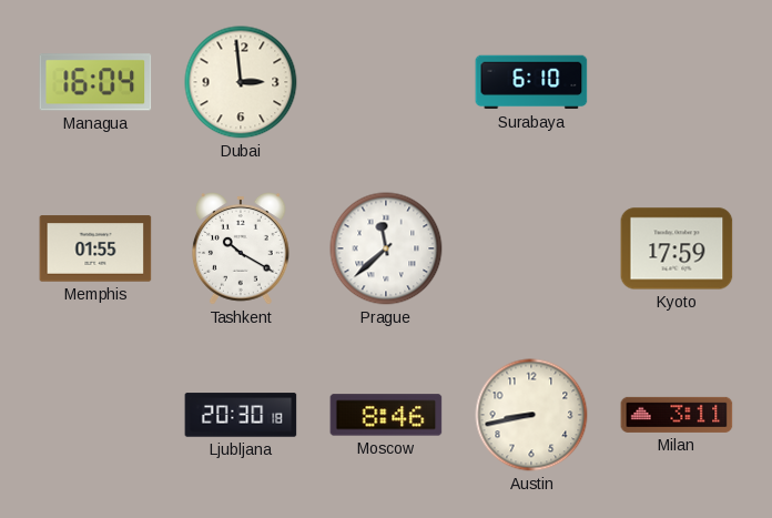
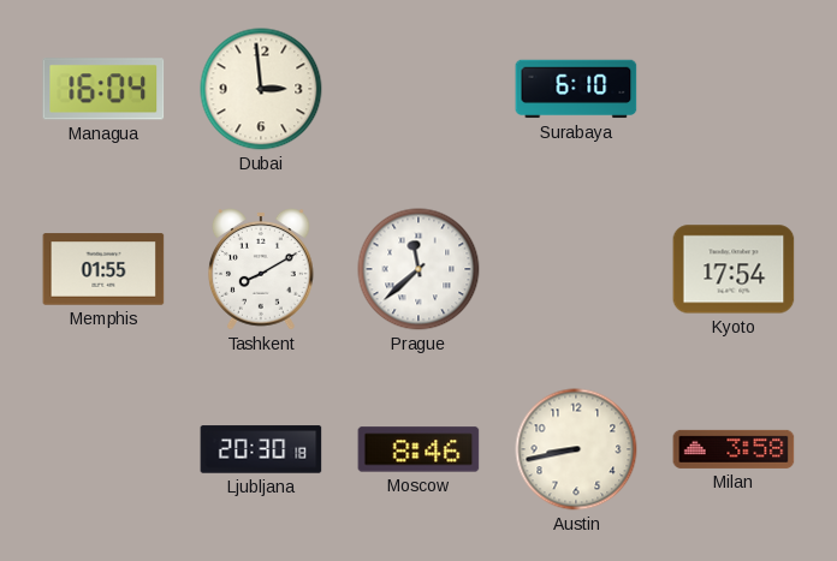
Tashkent: 10:20 -> 8:10 (262, 270)
Kyoto: 17:59 -> 17:54 (734, 269)
Milan: 3:11 -> 3:58 (734, 449)
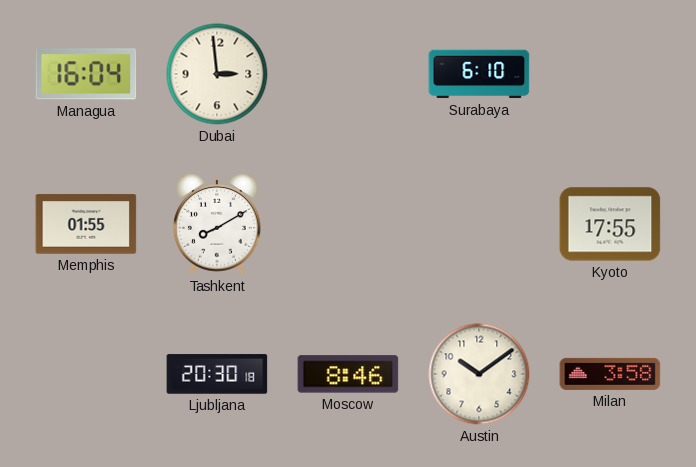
Prague: 11:38 -> none (419, 269)
Kyoto: 17:54 -> 17:55 (610, 224)
Austin: 8:43 -> 10:09 (479, 374)
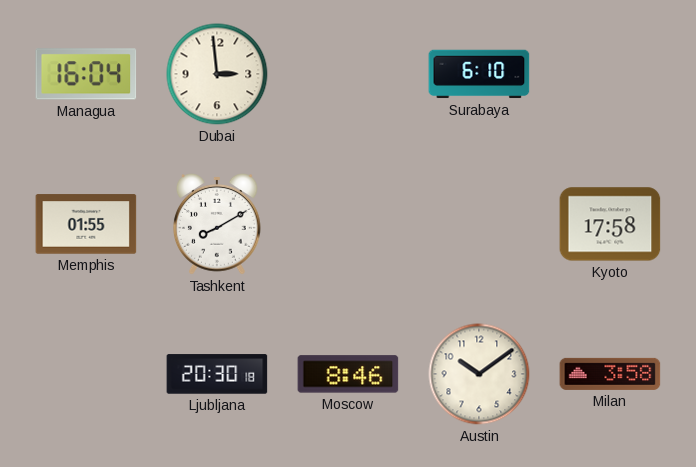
Kyoto: 17:55 -> 17:58 (610, 224)
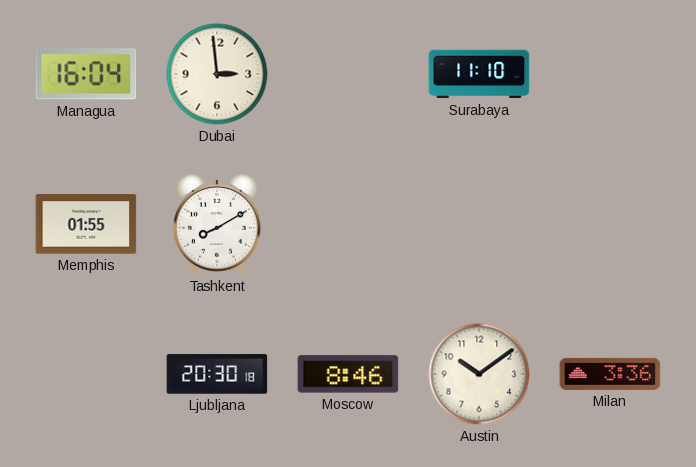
Surabaya: 6:10 -> 11:10 (479, 74)
Kyoto: 17:58 -> none (610, 224)
Milan: 3:58 -> 3:36 (610, 374)
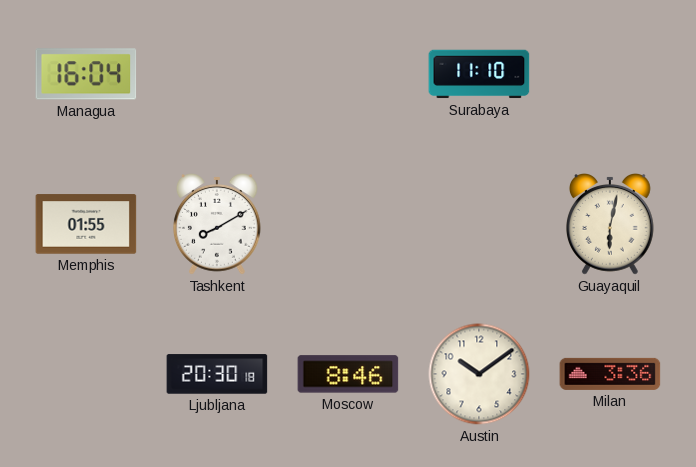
Dubai: 2:59 -> none (217, 74)
Guayaquil: none -> 6:02 (611, 225)
